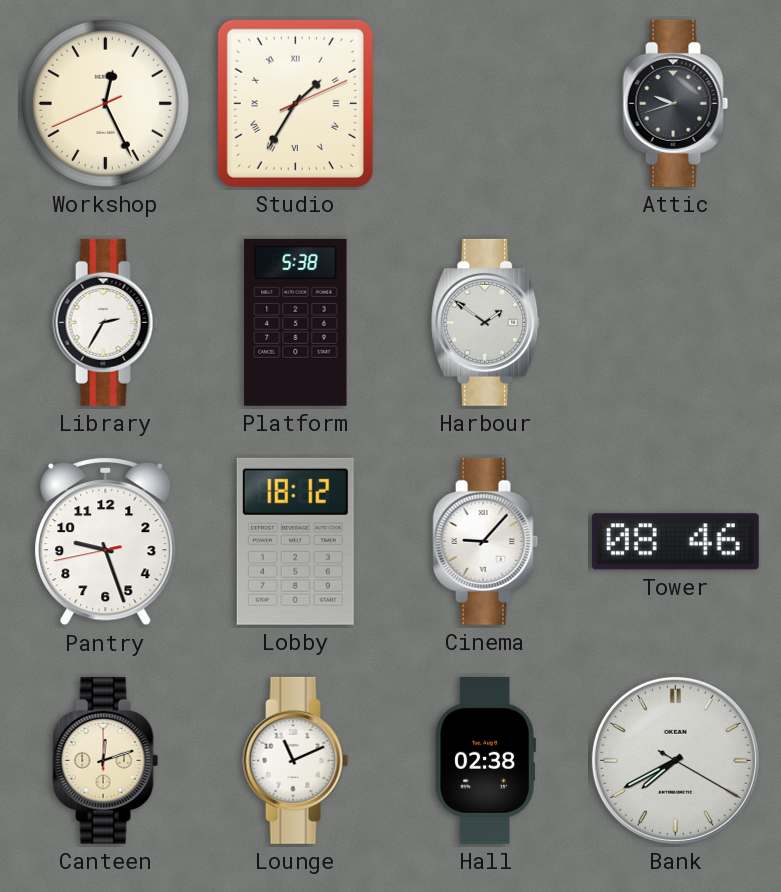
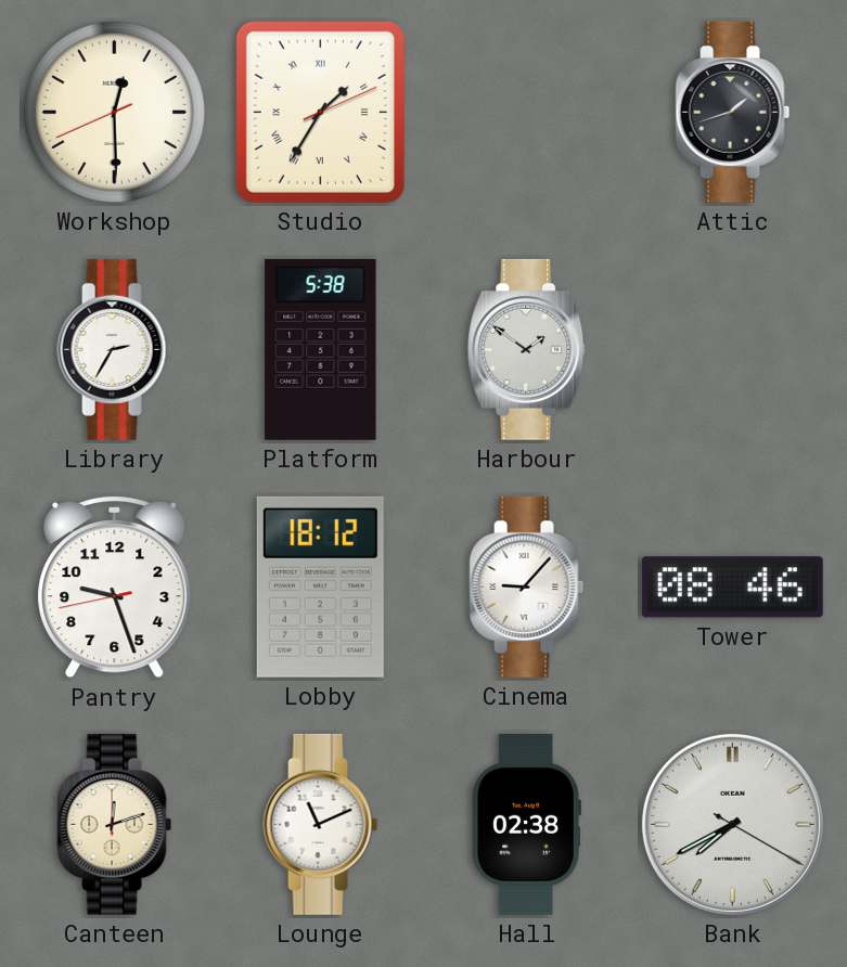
Workshop: 12:25 -> 12:29 (114, 112)
Attic: 9:42 -> 1:42 (733, 112)
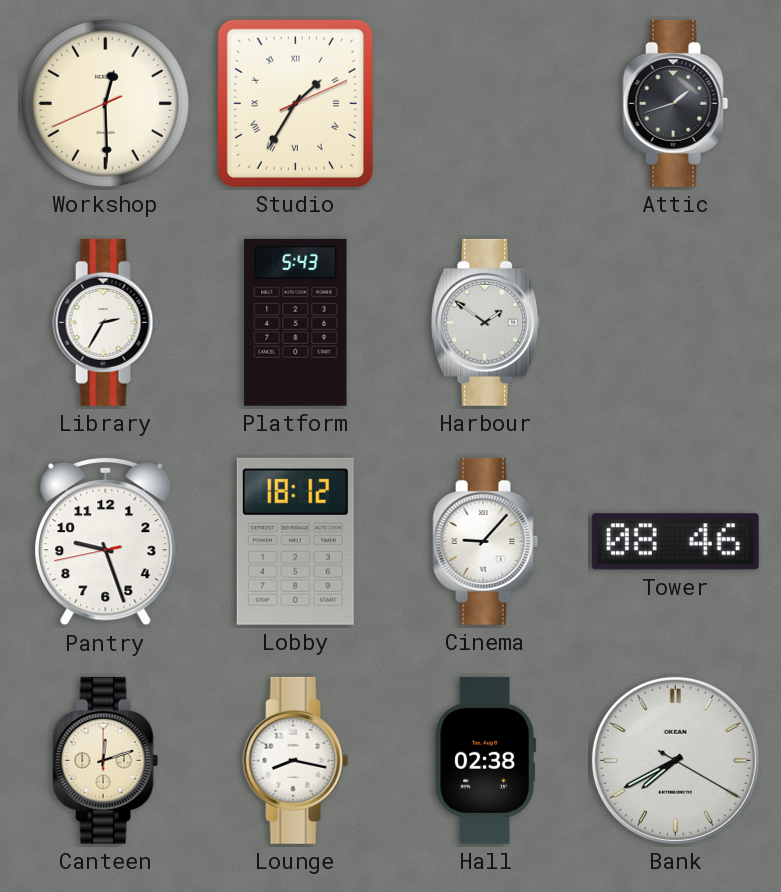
Platform: 5:38 -> 5:43 (296, 322)
Lounge: 11:11 -> 8:17 (296, 760)
